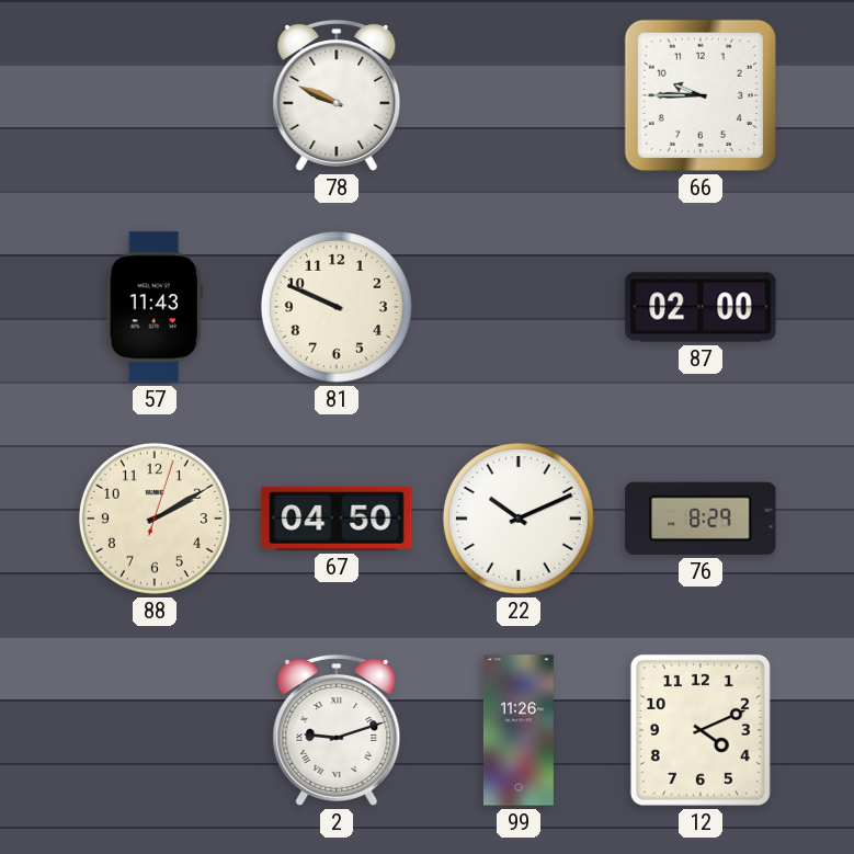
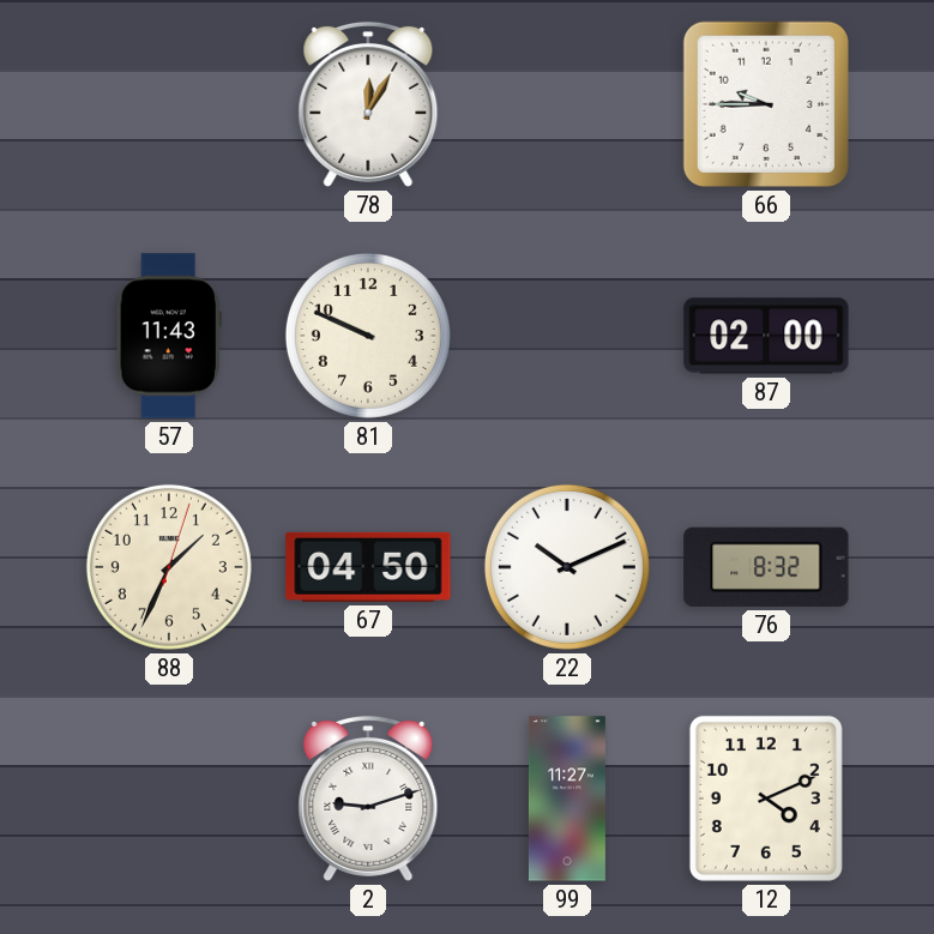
78: 9:49 -> 12:05 (368, 104)
88: 2:10 -> 1:34 (169, 567)
76: 8:29 -> 8:32 (766, 567)
99: 11:26 -> 11:27 (567, 799)
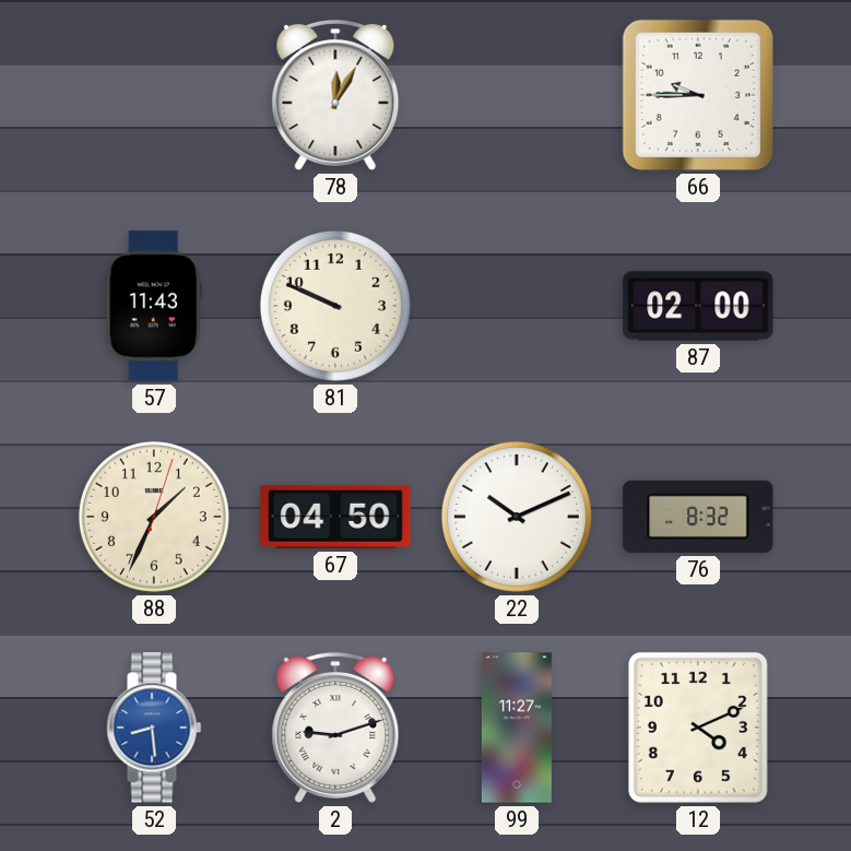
52: none -> 8:29 (154, 728)
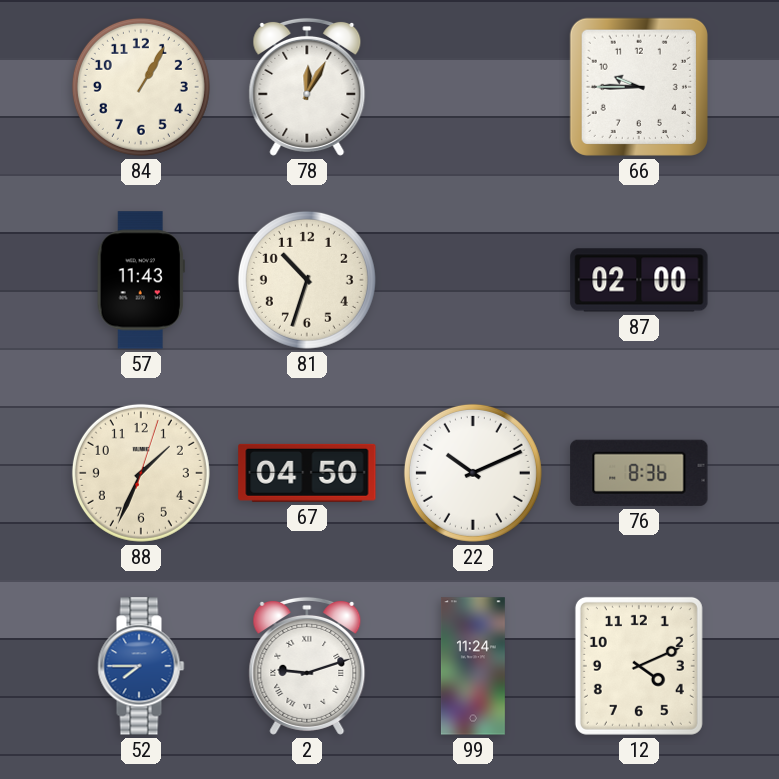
84: none -> 1:05 (141, 87)
81: 9:49 -> 10:33 (307, 280)
76: 8:32 -> 8:36 (639, 473)
52: 8:29 -> 7:45 (141, 666)
99: 11:27 -> 11:24 (473, 666)
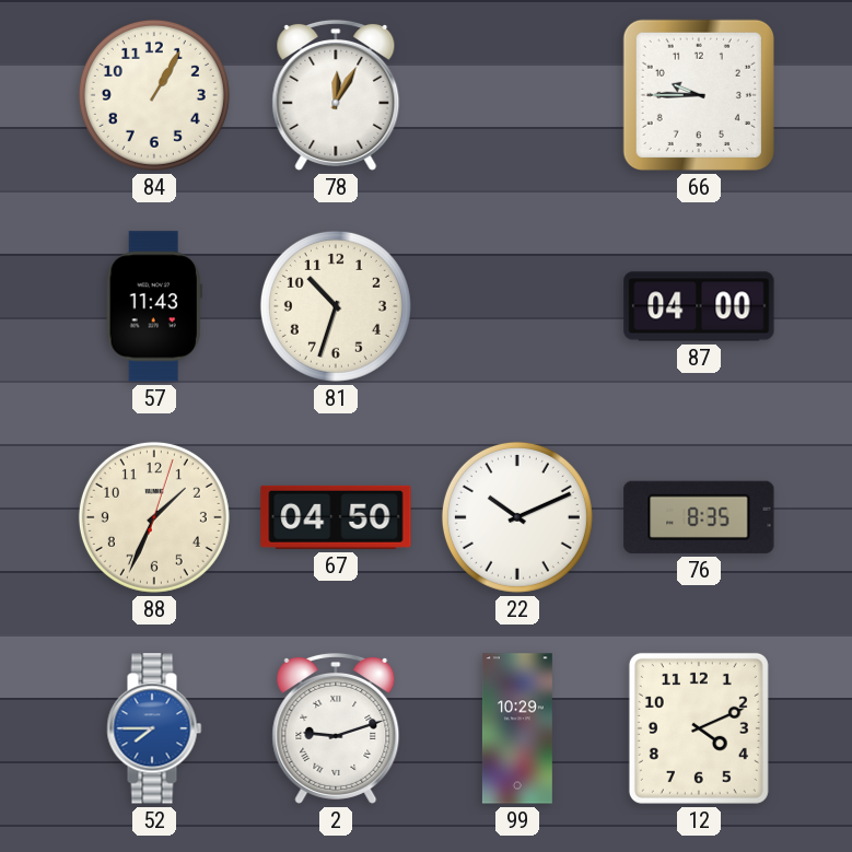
87: 02:00 -> 04:00 (699, 306)
76: 8:36 -> 8:35 (699, 517)
99: 11:24 -> 10:29 (517, 728)
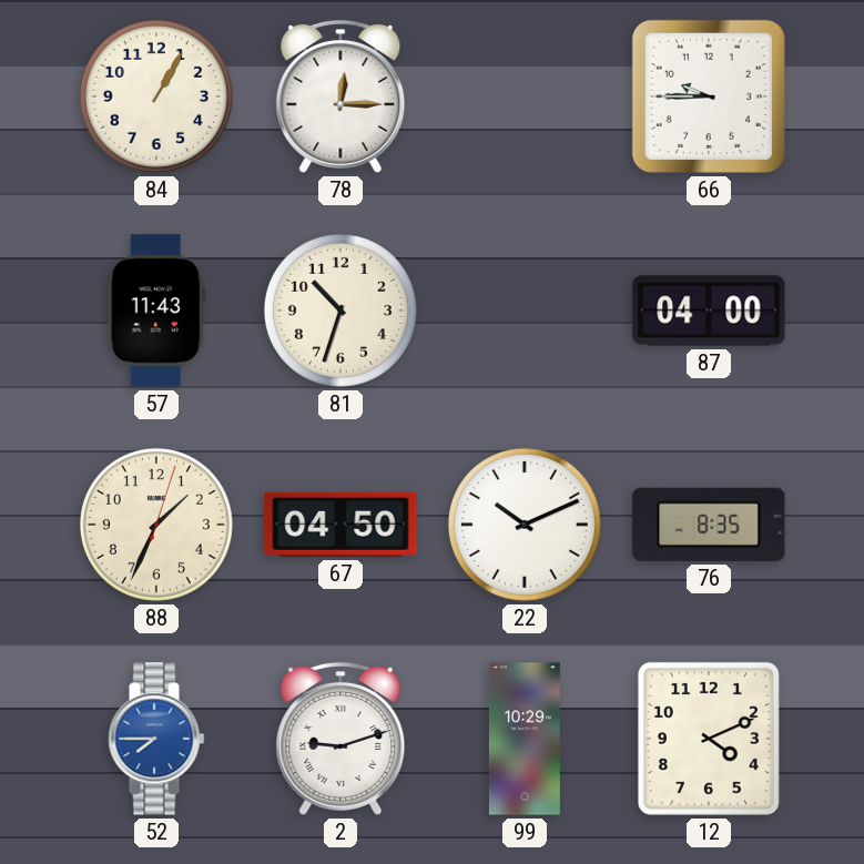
78: 12:05 -> 12:15 (340, 96)
